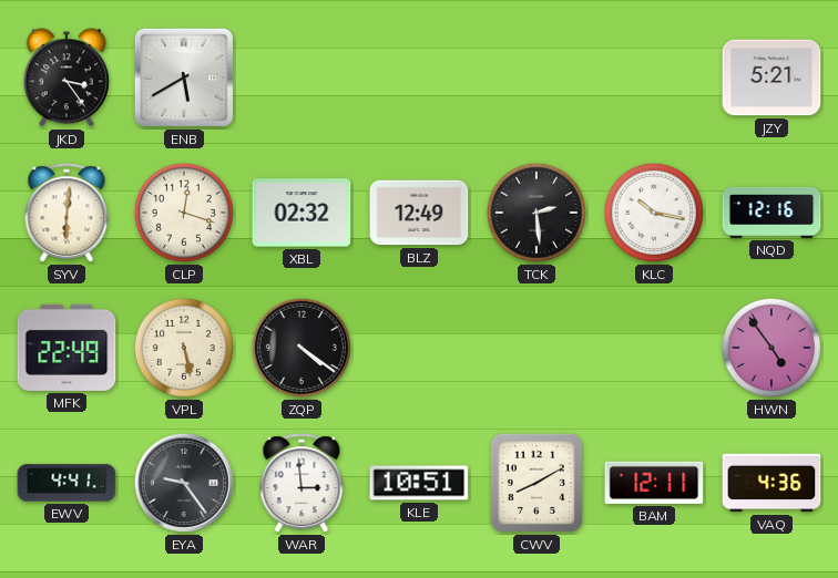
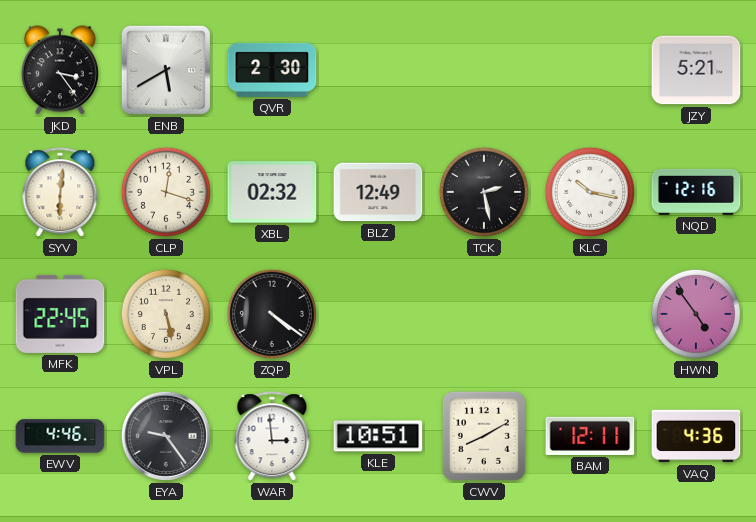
QVR: none -> 2:30 (272, 70)
TCK: 2:29 -> 2:28 (484, 192)
MFK: 22:49 -> 22:45 (60, 314)
EWV: 4:41 -> 4:46 (60, 436)
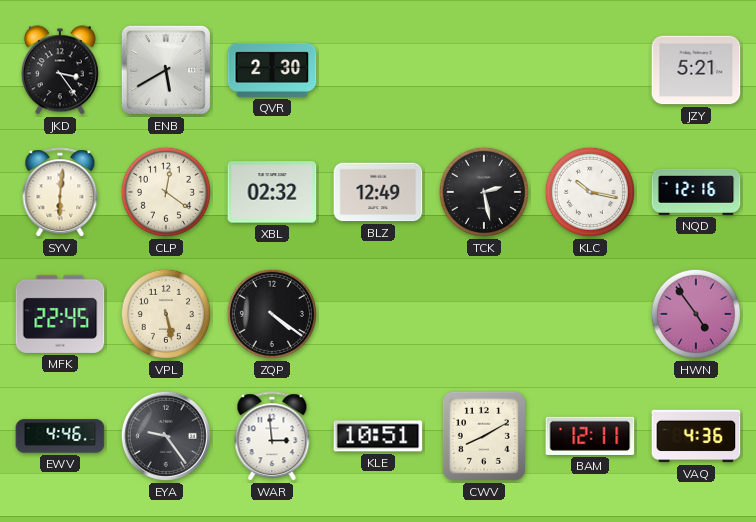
CLP: 12:18 -> 12:21 (166, 192)
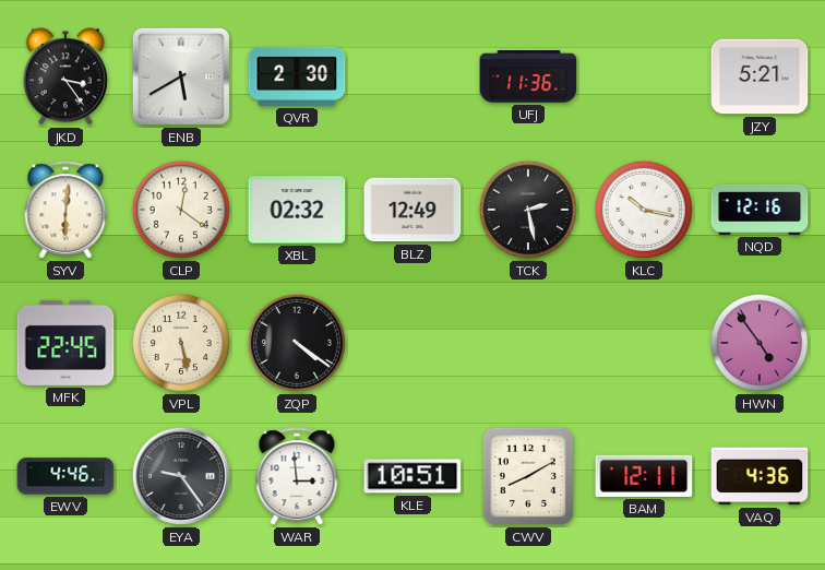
UFJ: none -> 11:36 (528, 76)
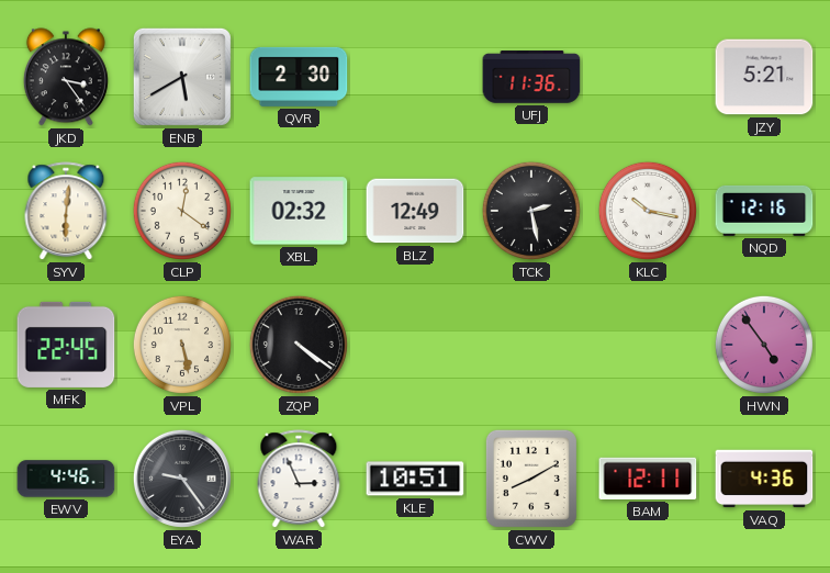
WAR: 2:59 -> 2:56 (299, 480)
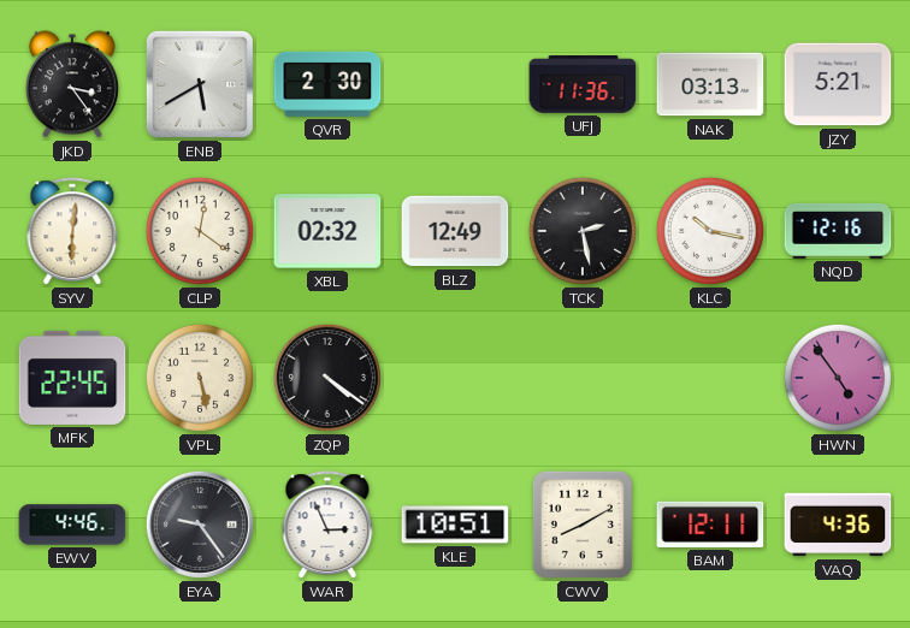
NAK: none -> 03:13 (710, 84)
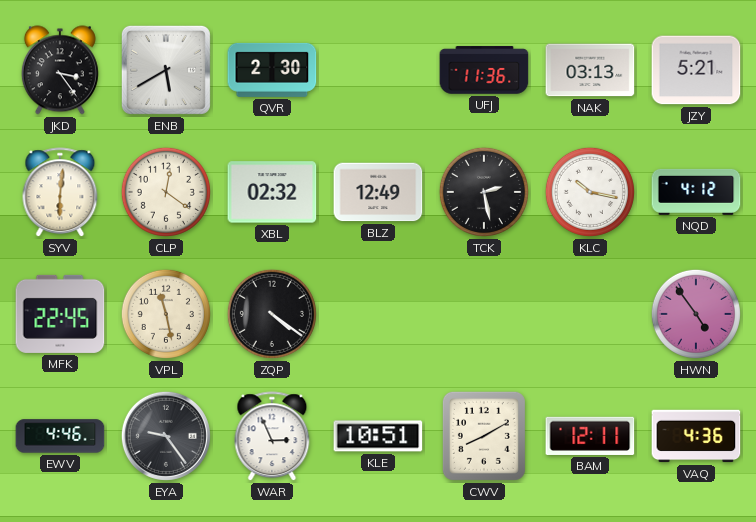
NQD: 12:16 -> 4:12 (696, 192)
VPL: 5:28 -> 11:28 (166, 314)
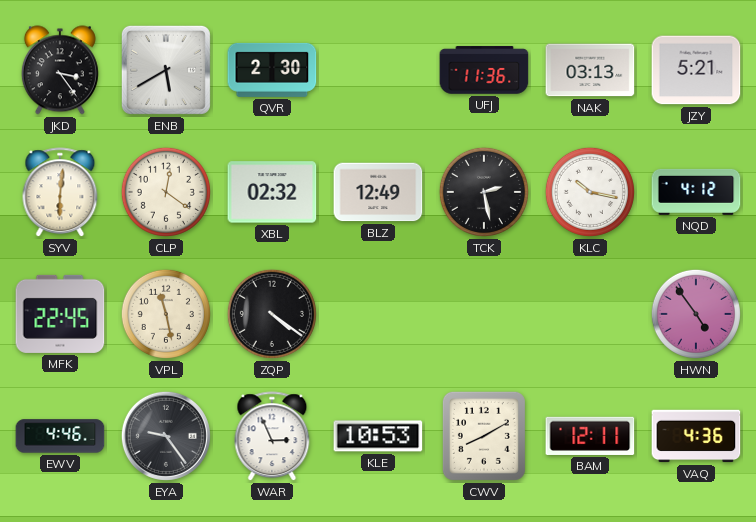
KLE: 10:51 -> 10:53 (378, 436)
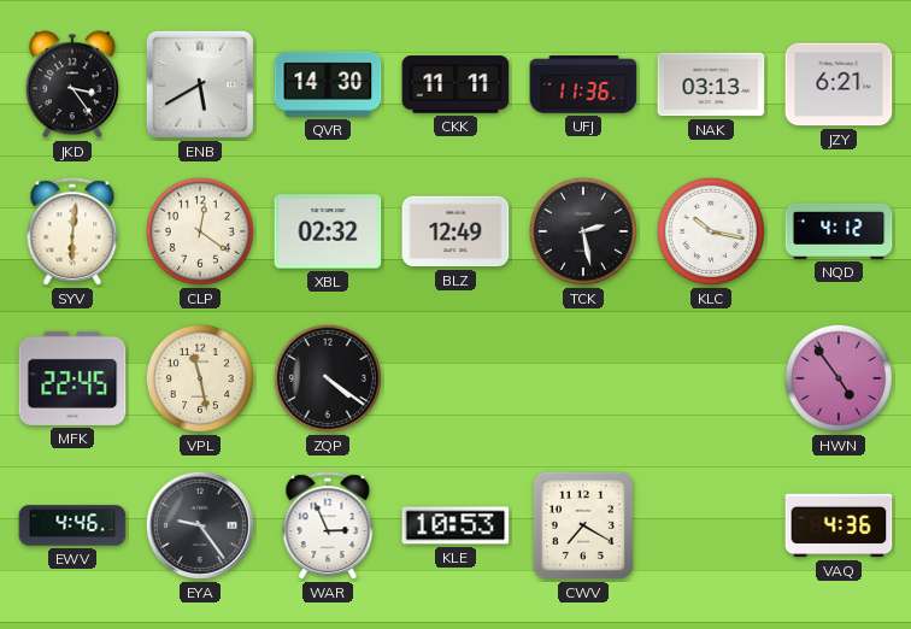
QVR: 2:30 -> 14:30 (328, 84)
CKK: none -> 11:11 (456, 84)
JZY: 5:21 -> 6:21 (839, 84)
CWV: 8:10 -> 7:20 (583, 525)
BAM: 12:11 -> none (590, 436)
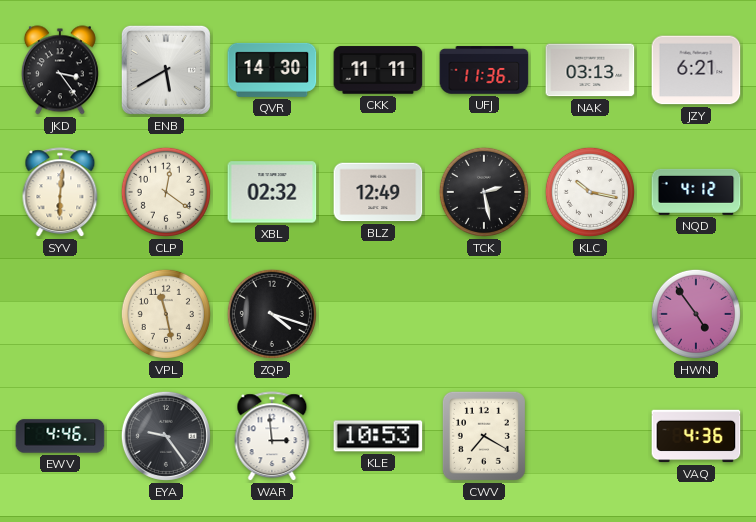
MFK: 22:45 -> none (72, 378)
ZQP: 4:21 -> 4:18 (272, 314)
WAR: 2:56 -> 2:59 (272, 437)
